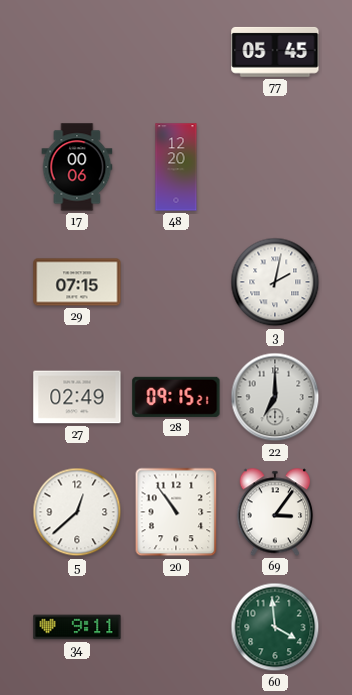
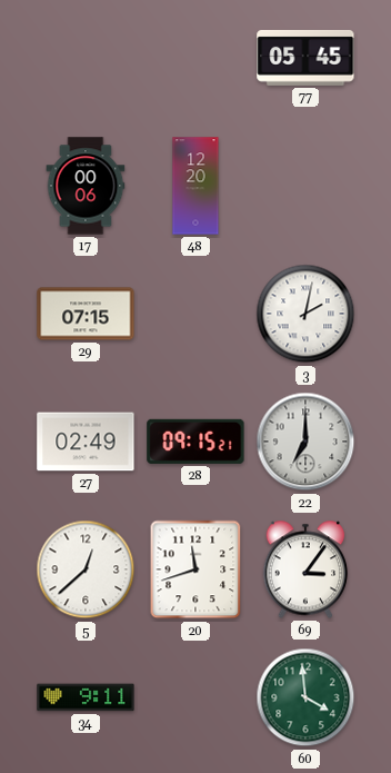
20: 10:54 -> 11:42 (195, 569)
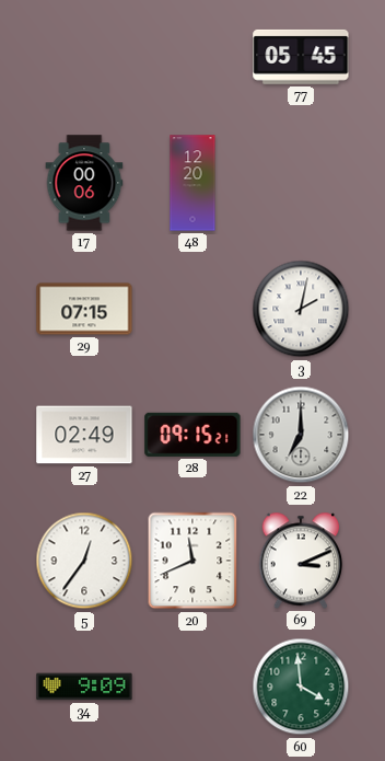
5: 12:38 -> 12:36 (84, 561)
20: 11:42 -> 11:41 (192, 561)
69: 3:06 -> 3:11 (301, 561)
34: 9:11 -> 9:09 (84, 687)
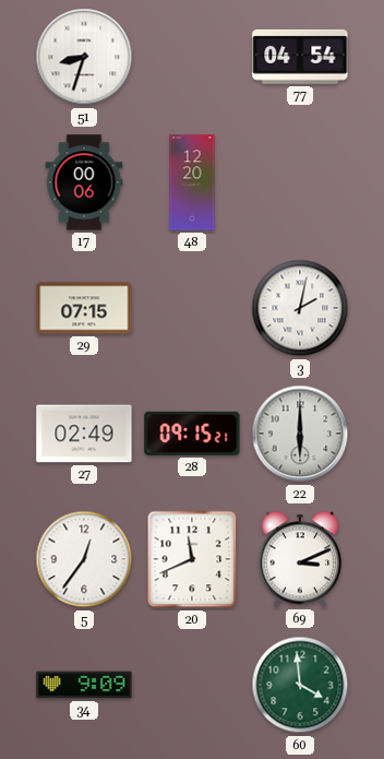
51: none -> 8:33 (84, 57)
77: 05:45 -> 04:54 (300, 57)
22: 7:00 -> 6:00 (300, 434)
